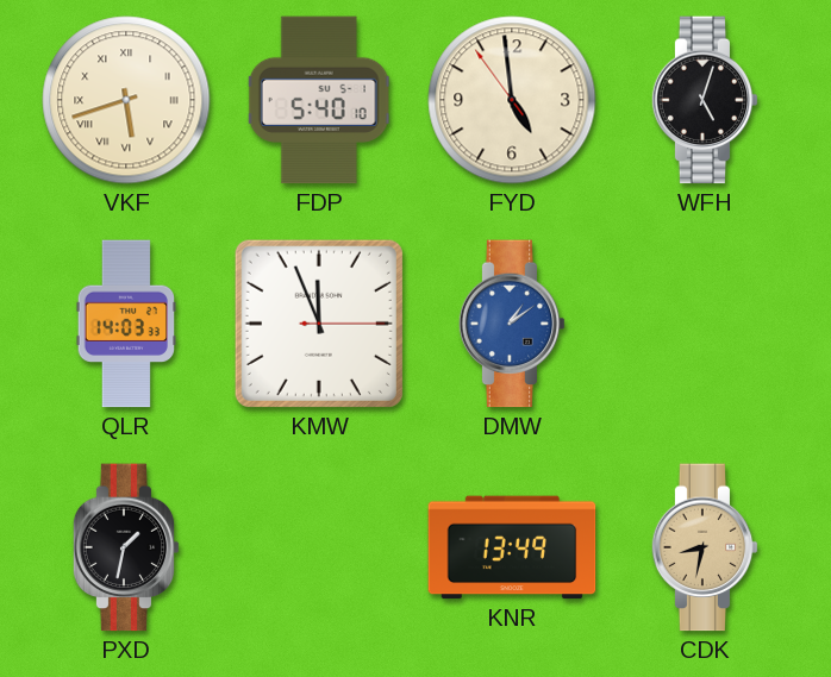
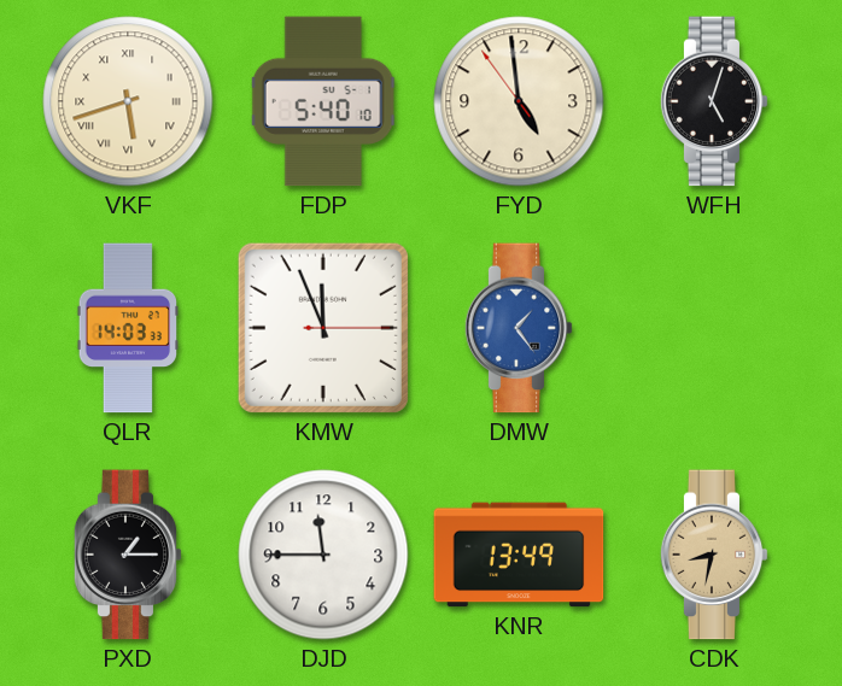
DMW: 1:09 -> 1:24 (519, 328)
PXD: 1:32 -> 1:15 (128, 555)
DJD: none -> 11:45 (323, 555)
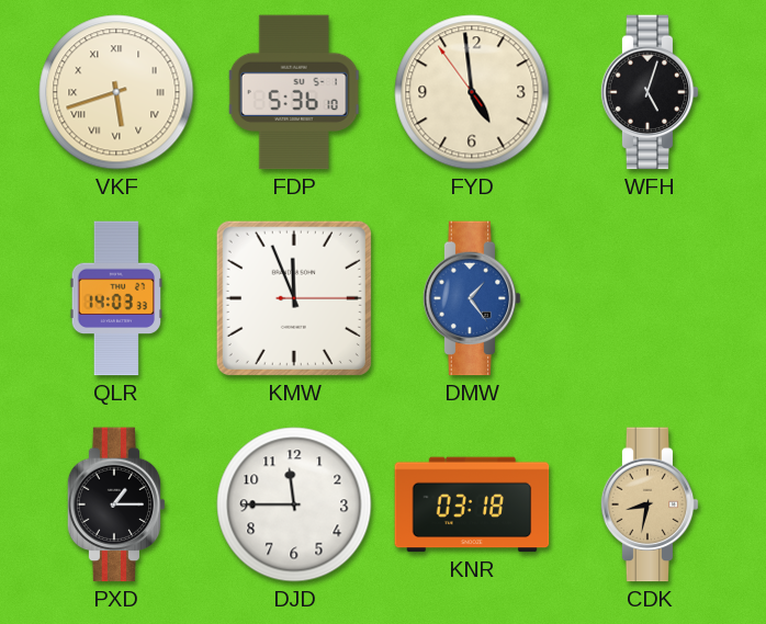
FDP: 5:40 -> 5:36 (294, 92)
KNR: 13:49 -> 03:18 (472, 504)
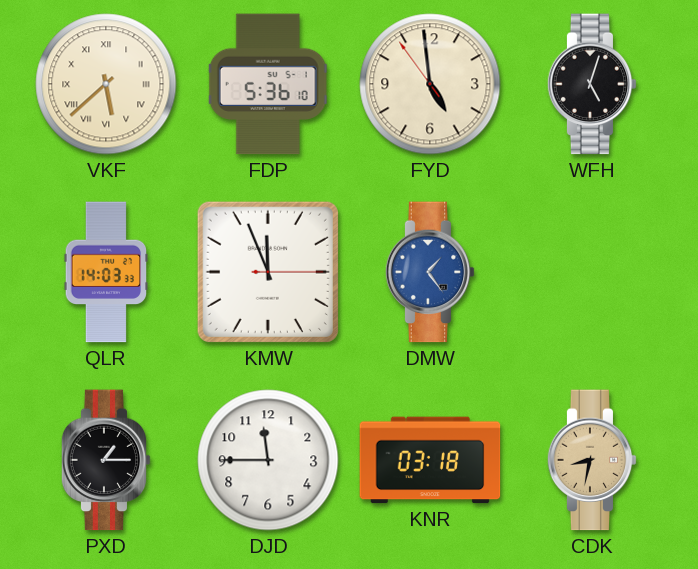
VKF: 5:42 -> 5:38 (106, 84)
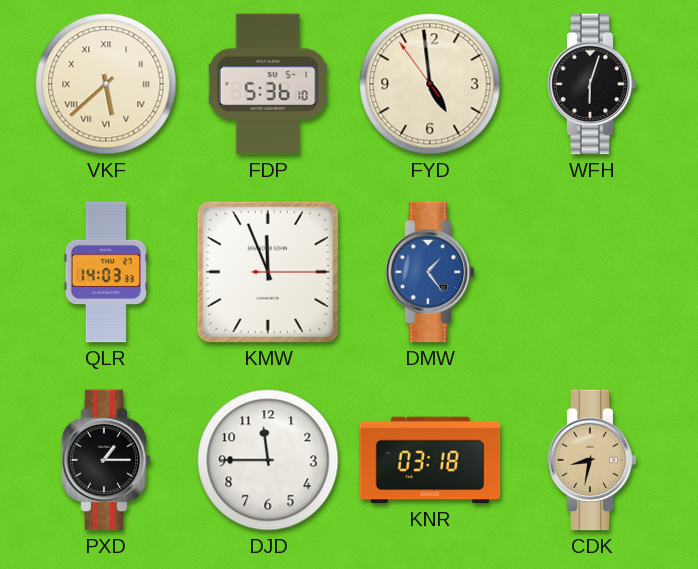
WFH: 5:03 -> 6:03 (592, 84)
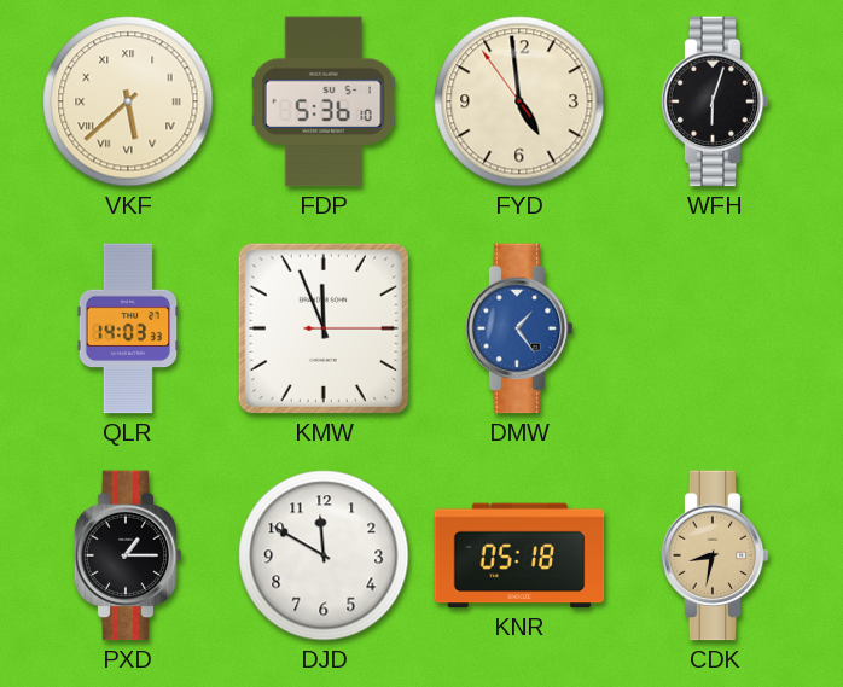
DJD: 11:45 -> 11:50 (324, 555)
KNR: 03:18 -> 05:18 (519, 555)
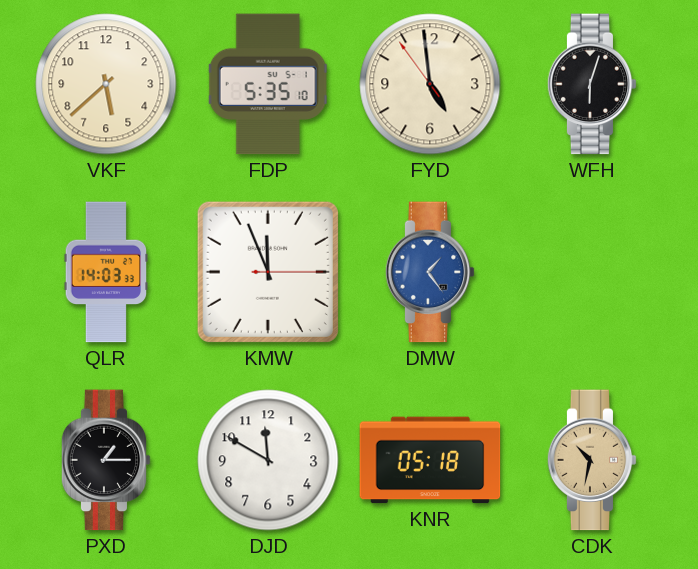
VKF numerals: Roman -> Arabic (106, 84)
FDP: 5:36 -> 5:35 (268, 84)
CDK: 8:32 -> 10:32 (592, 460)
